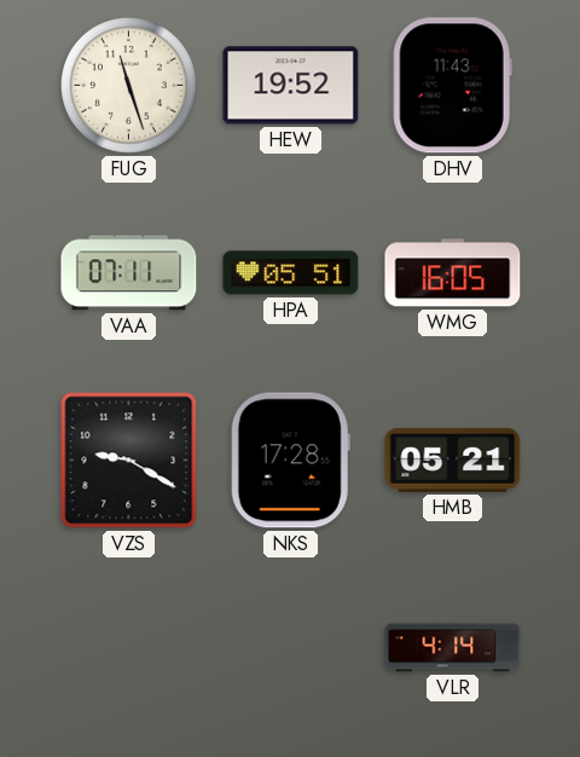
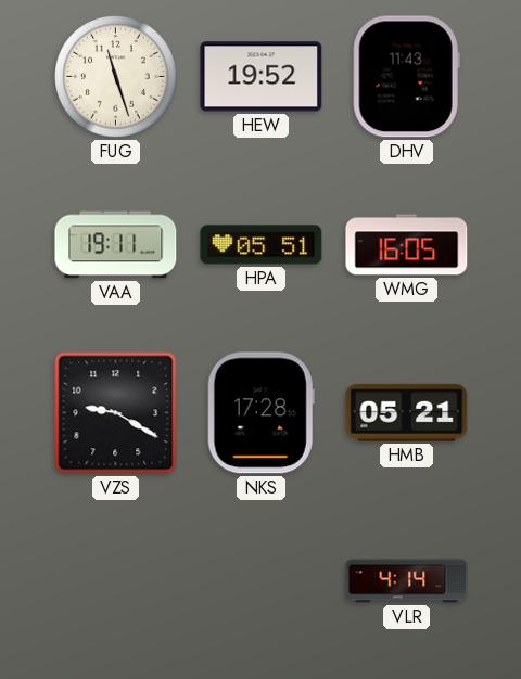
VAA: 07:11 -> 19:11 (116, 245)
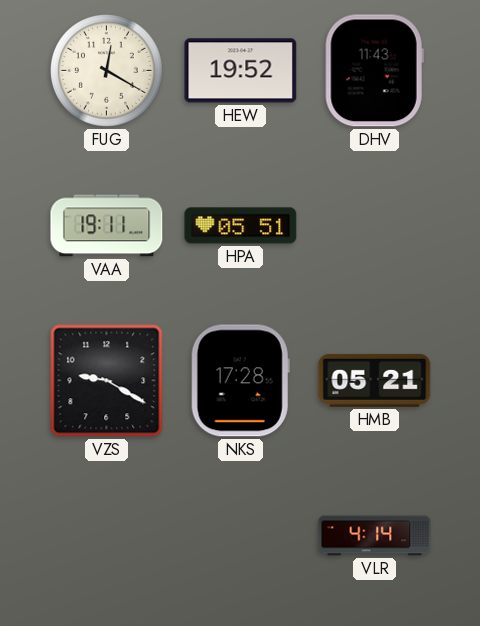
FUG: 11:27 -> 12:20 (107, 71)
WMG: 16:05 -> none (407, 245)
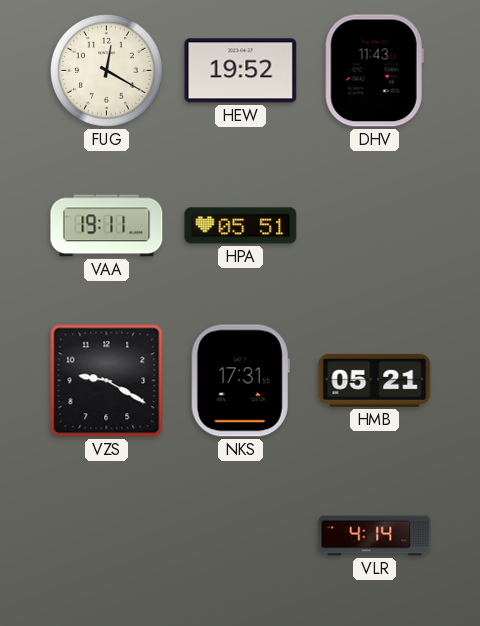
NKS: 17:28 -> 17:31 (240, 381)
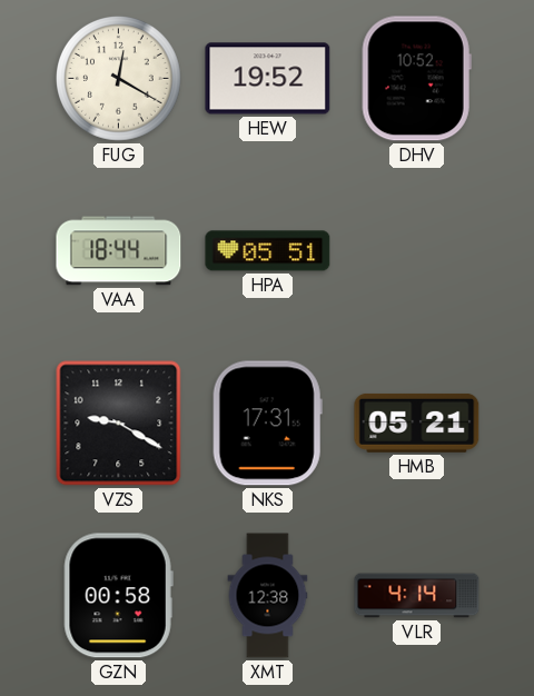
DHV: 11:43 -> 10:52 (416, 79)
VAA: 19:11 -> 18:44 (119, 251)
GZN: none -> 00:58 (118, 596)
XMT: none -> 12:38 (268, 596)
